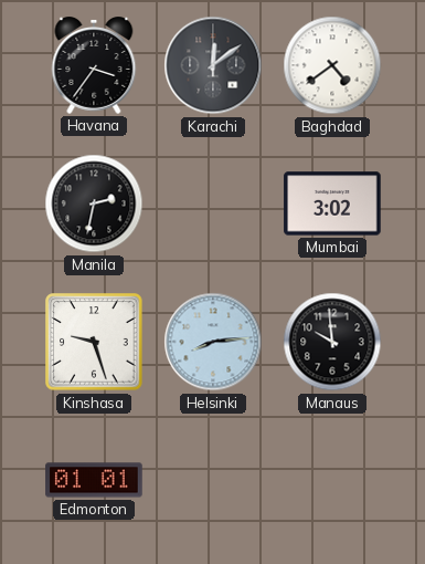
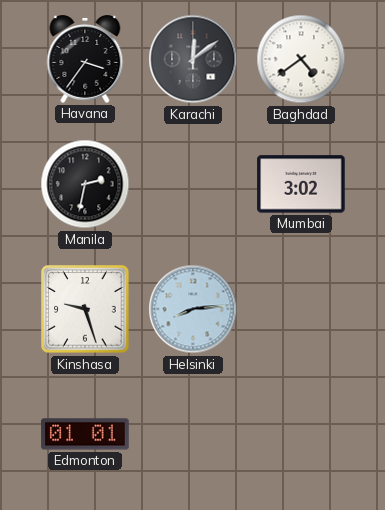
Manaus: 9:59 -> none (332, 342)
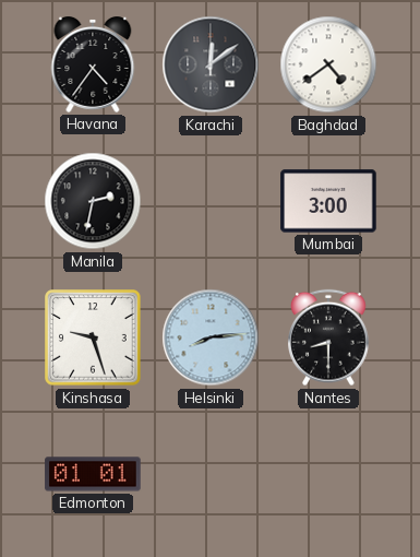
Havana: 3:36 -> 4:36 (93, 66)
Mumbai: 3:02 -> 3:00 (328, 201)
Nantes: none -> 8:30 (329, 337)
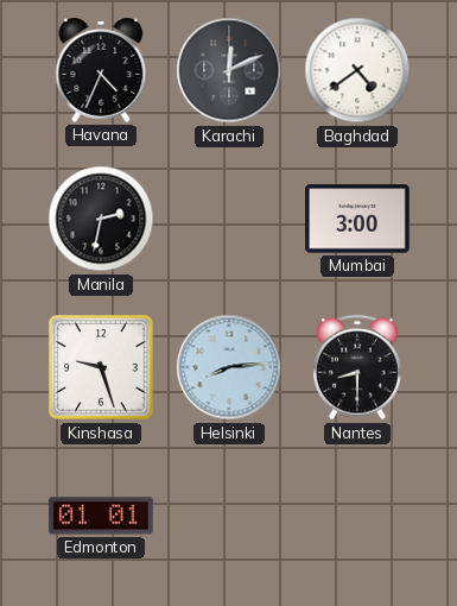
Havana: 4:36 -> 4:34 (101, 71)
Karachi: 12:09 -> 12:11 (229, 70)
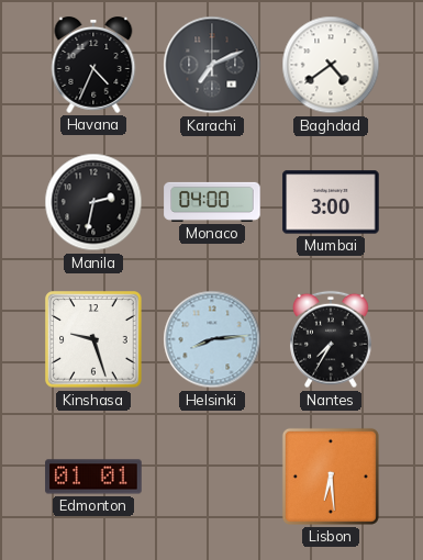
Karachi: 12:11 -> 7:11 (212, 65)
Monaco: none -> 04:00 (212, 202)
Nantes: 8:30 -> 7:35 (332, 339)
Lisbon: none -> 6:29 (331, 477)
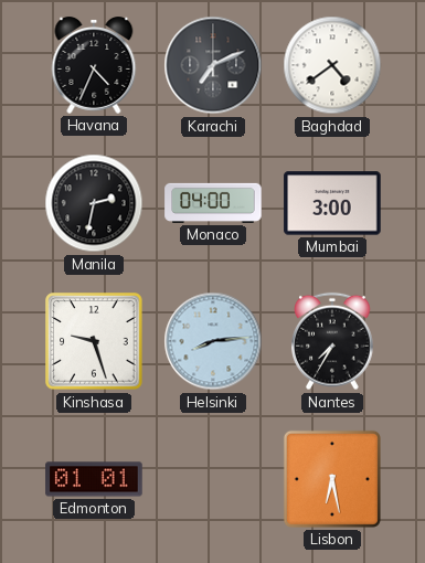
Lisbon: 6:29 -> 6:28 (332, 479)
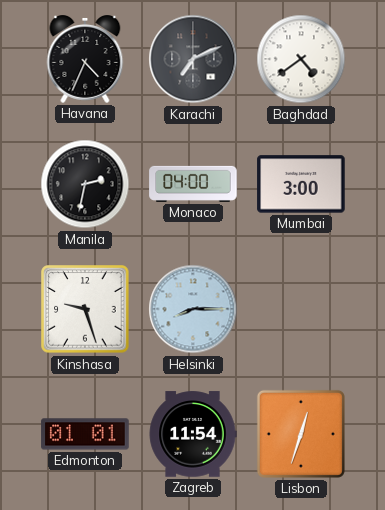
Helsinki: 8:14 -> 8:15 (193, 309)
Nantes: 7:35 -> none (333, 341)
Zagreb: none -> 11:54 (193, 434)
Lisbon: 6:28 -> 12:33 (301, 434)
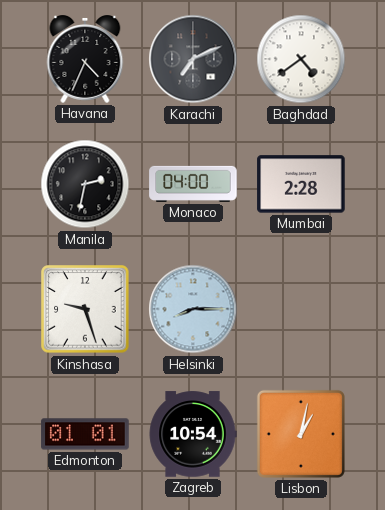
Mumbai: 3:00 -> 2:28 (301, 184)
Zagreb: 11:54 -> 10:54 (193, 434)
Lisbon: 12:33 -> 1:02 (301, 434)
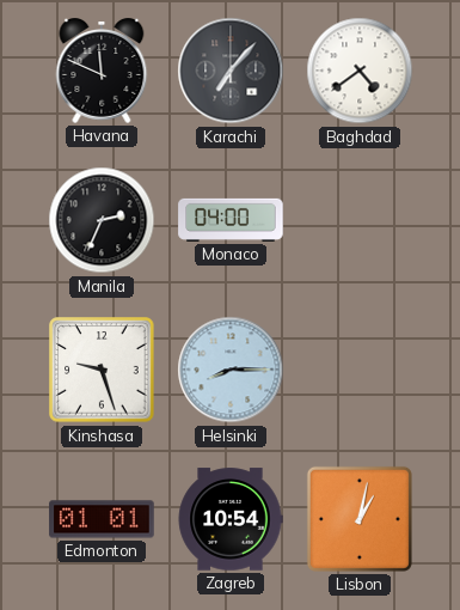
Havana: 4:34 -> 11:49 (102, 72)
Karachi: 7:11 -> 7:07 (231, 71)
Manila: 2:32 -> 2:34 (102, 220)
Mumbai: 2:28 -> none (301, 184)
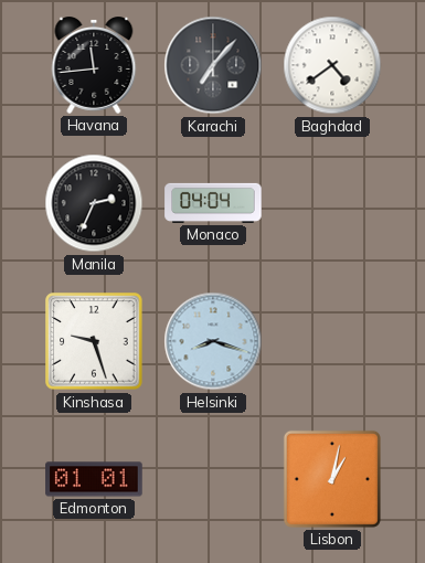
Havana: 11:49 -> 11:44 (94, 66)
Monaco: 04:00 -> 04:04 (213, 203)
Helsinki: 8:15 -> 8:18 (213, 341)
Zagreb: 10:54 -> none (231, 519)
